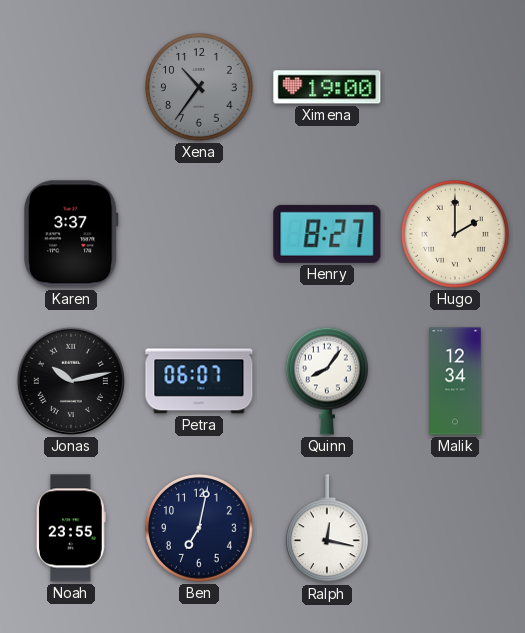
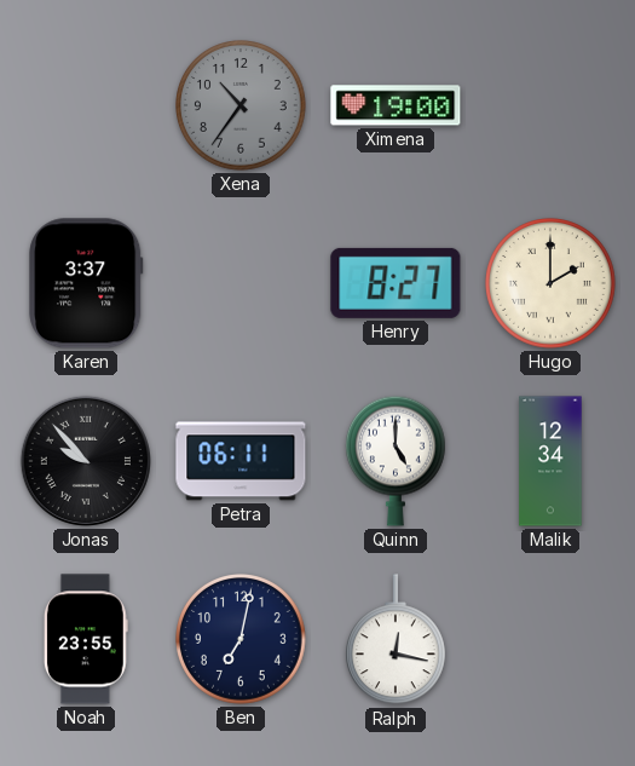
Jonas: 10:13 -> 9:53 (86, 461)
Petra: 06:07 -> 06:11 (241, 461)
Quinn: 8:06 -> 5:00 (396, 461)
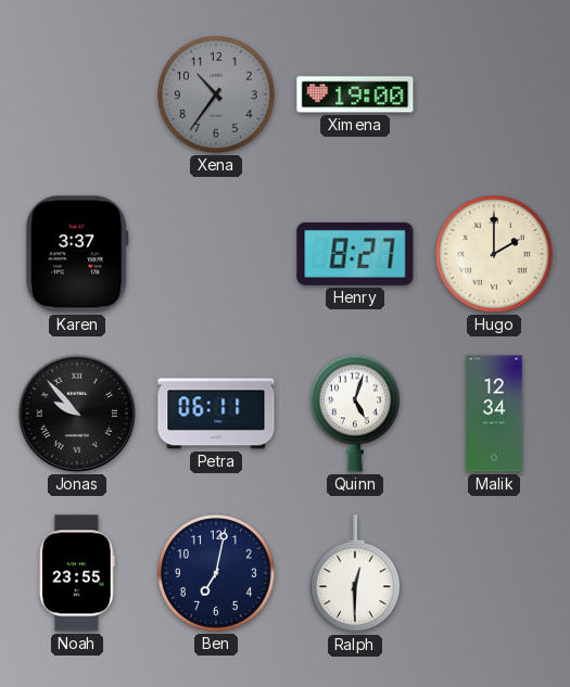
Quinn: 5:00 -> 5:03 (355, 414)
Ralph: 12:17 -> 12:30 (355, 574)
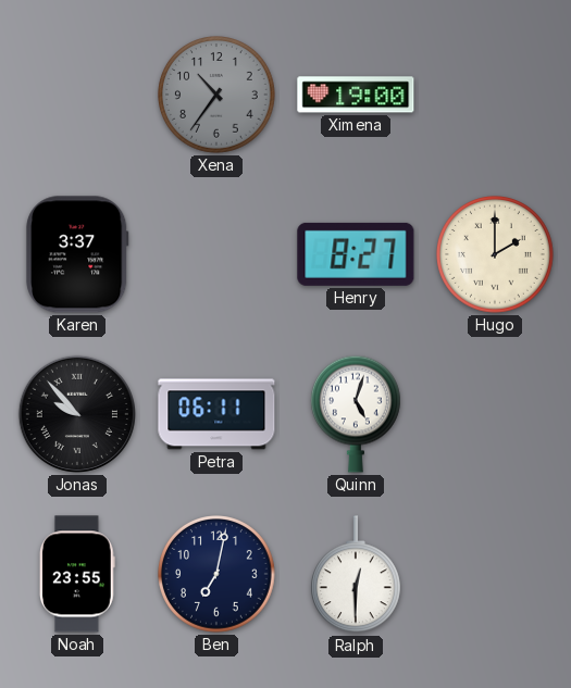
Malik: 12:34 -> none (494, 414)
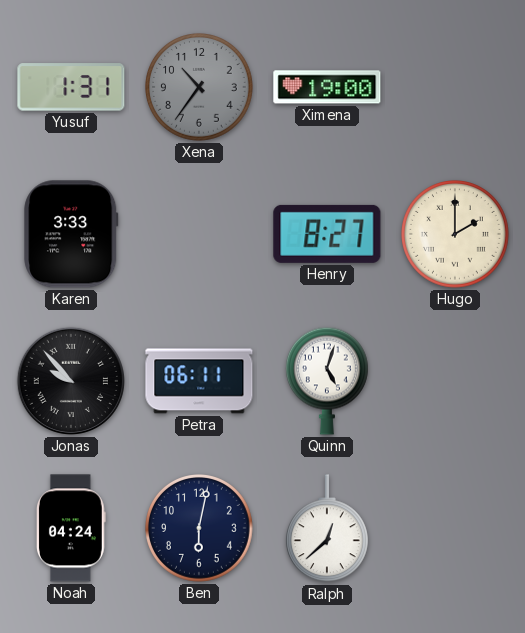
Yusuf: none -> 1:31 (71, 87)
Karen: 3:37 -> 3:33 (71, 234)
Noah: 23:55 -> 04:24 (71, 528)
Ben: 7:02 -> 6:02 (200, 529)
Ralph: 12:30 -> 12:38 (327, 529)
